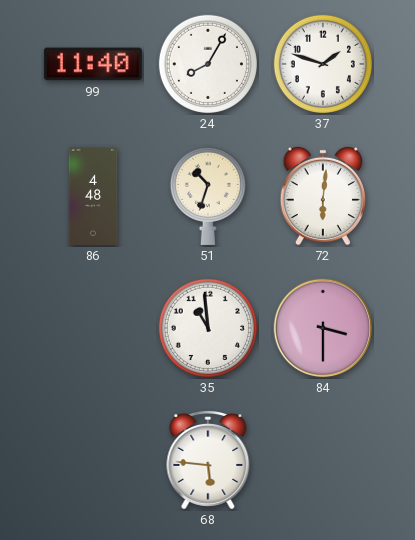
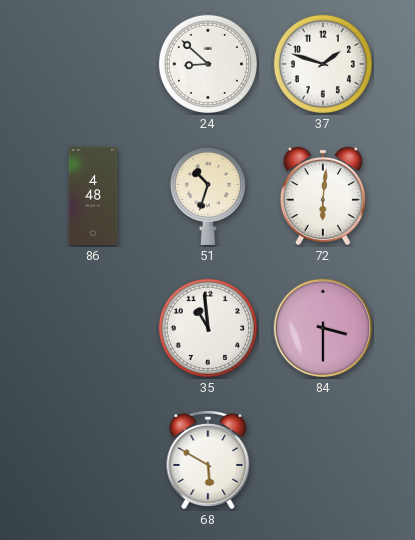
99: 11:40 -> none (93, 64)
24: 8:05 -> 8:52 (208, 64)
68: 5:46 -> 5:50 (208, 461)
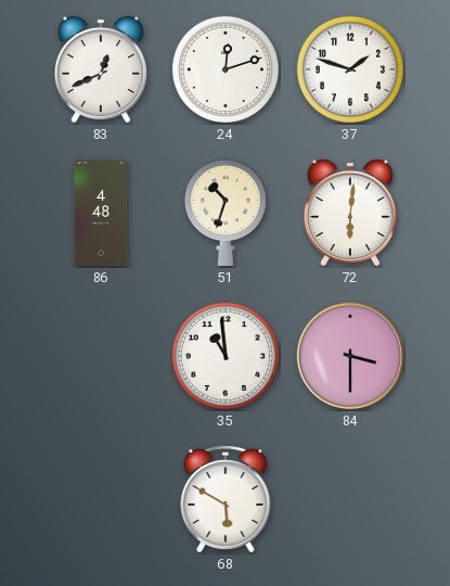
83: none -> 12:41 (100, 69)
24: 8:52 -> 12:12 (226, 69)
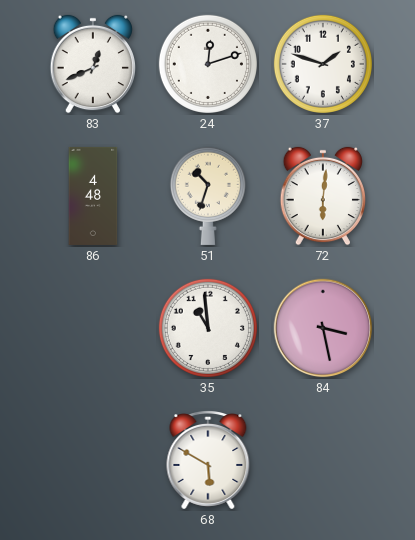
84: 3:30 -> 3:28 (323, 328)
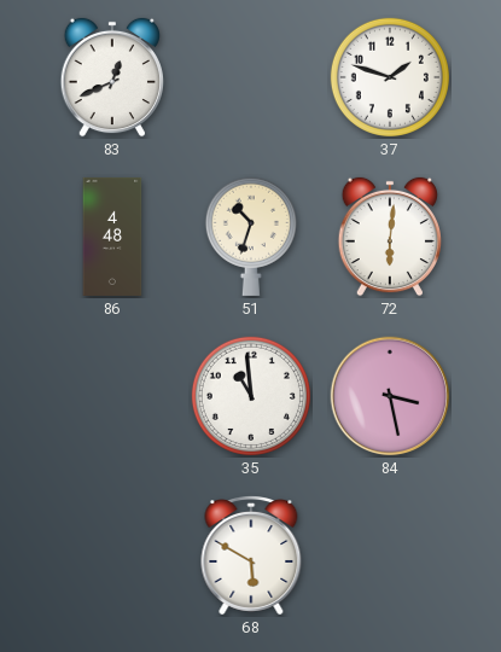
24: 12:12 -> none (208, 64)
